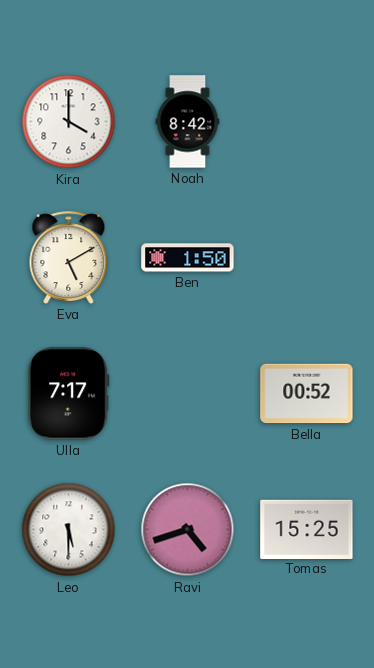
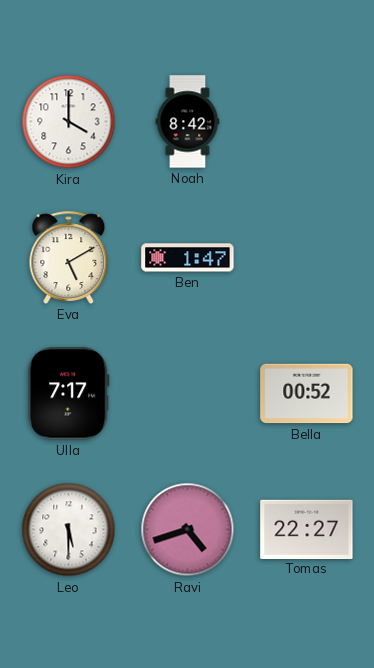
Ben: 1:50 -> 1:47 (188, 258)
Tomas: 15:25 -> 22:27 (307, 529)
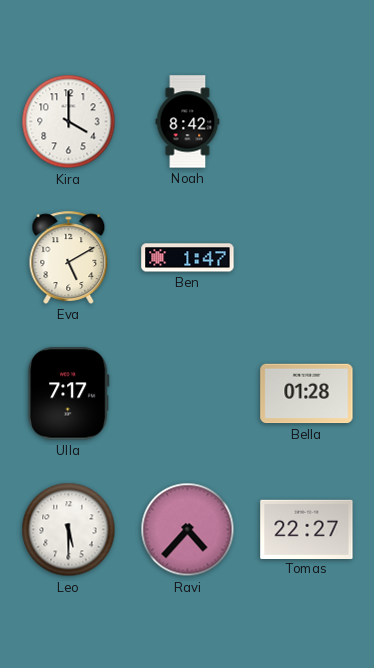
Bella: 00:52 -> 01:28 (307, 394)
Ravi: 4:42 -> 4:37 (188, 530)
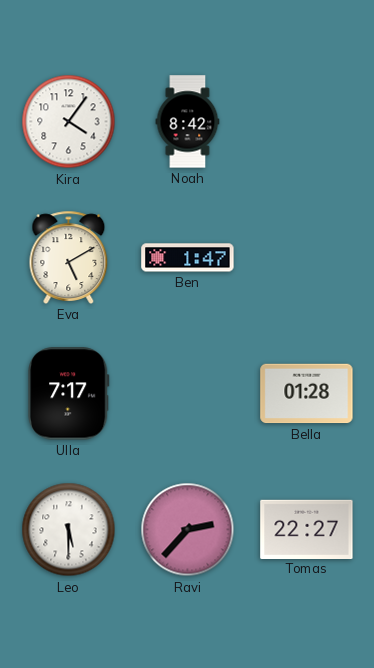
Kira: 4:00 -> 4:06 (69, 122)
Ravi: 4:37 -> 2:37 (188, 530)
